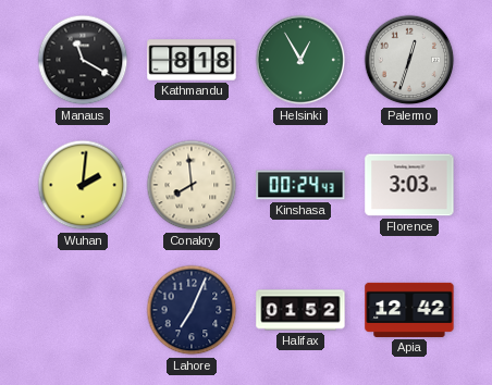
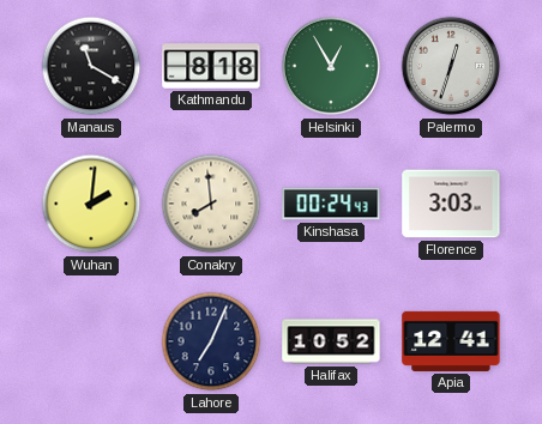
Halifax: 01:52 -> 10:52 (331, 341)
Apia: 12:42 -> 12:41 (451, 341)
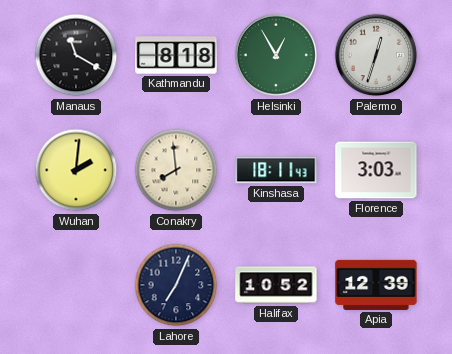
Kinshasa: 00:24 -> 18:11 (276, 170)
Apia: 12:41 -> 12:39 (376, 285)
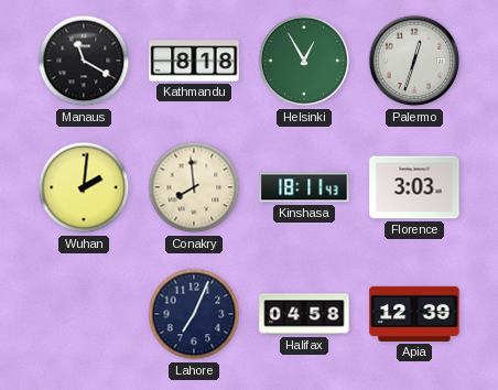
Halifax: 10:52 -> 04:58 (304, 314)
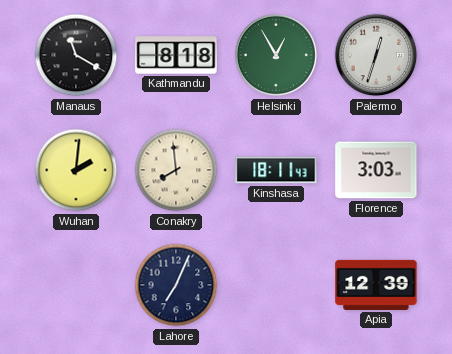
Halifax: 04:58 -> none (304, 314)
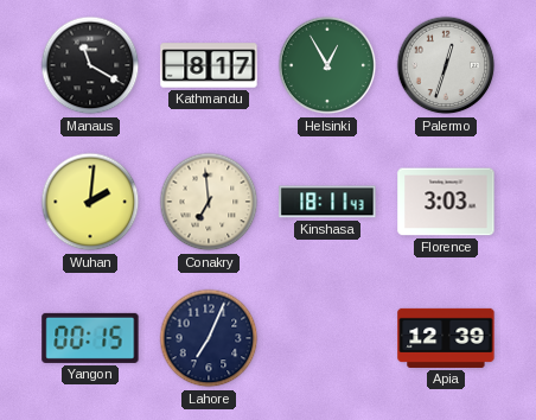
Kathmandu: 8:18 -> 8:17 (209, 65)
Conakry: 7:59 -> 6:59 (209, 202)
Yangon: none -> 00:15 (90, 338)
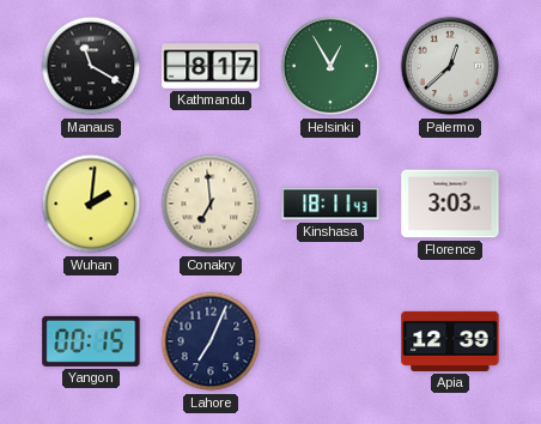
Palermo: 12:33 -> 12:38 (450, 66)
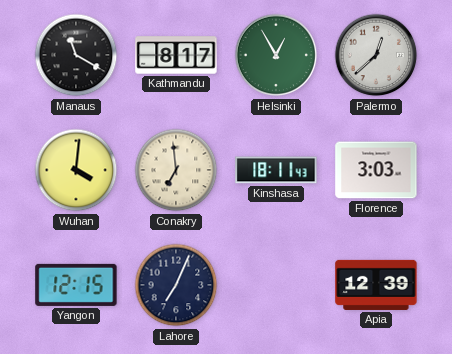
Wuhan: 2:01 -> 4:01 (76, 170)
Yangon: 00:15 -> 12:15 (76, 285)
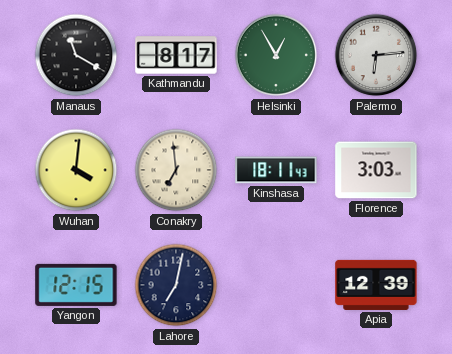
Palermo: 12:38 -> 6:14 (376, 55)
Lahore: 7:04 -> 7:02 (176, 285)
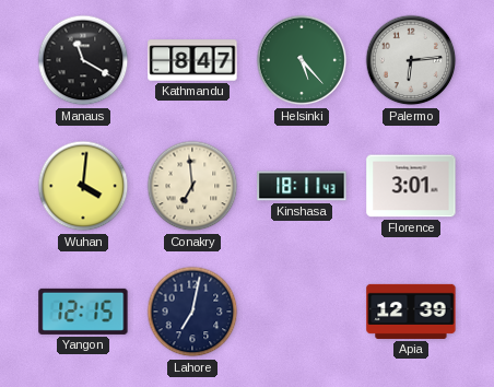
Kathmandu: 8:17 -> 8:47 (192, 60)
Helsinki: 12:55 -> 5:23 (302, 60)
Florence: 3:03 -> 3:01 (411, 186)
